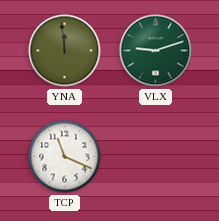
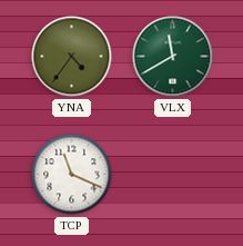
YNA: 11:59 -> 4:36 (72, 57)
VLX: 9:12 -> 11:40 (173, 57)
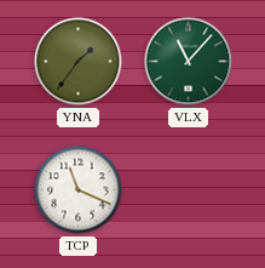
YNA: 4:36 -> 1:36 (79, 62)
VLX: 11:40 -> 11:07 (189, 62)
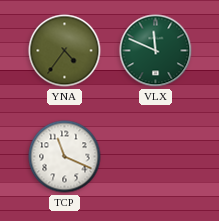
YNA: 1:36 -> 4:36 (65, 51)
VLX: 11:07 -> 11:49 (156, 51)
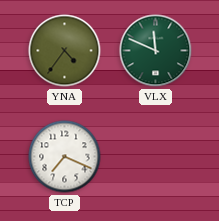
TCP: 11:19 -> 7:19 (65, 157)
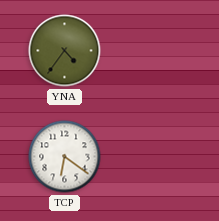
VLX: 11:49 -> none (156, 51)
TCP: 7:19 -> 6:21 (65, 157)
